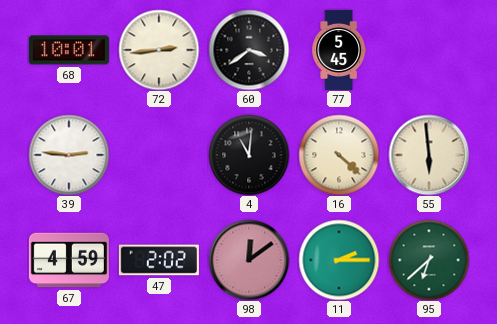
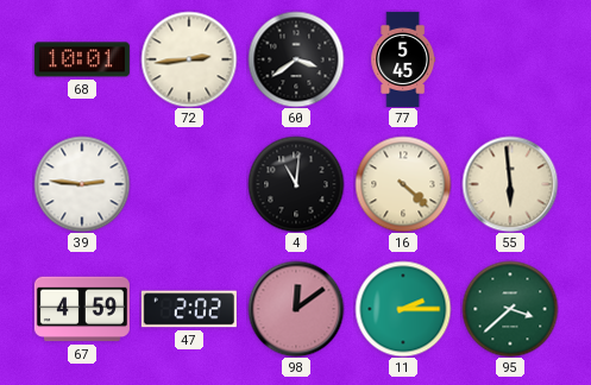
95: 6:38 -> 3:38 (510, 309)
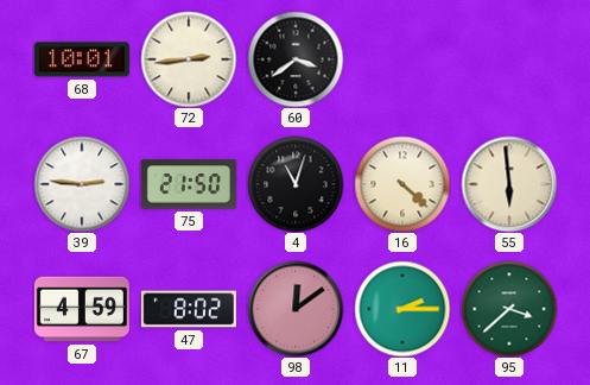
77: 5:45 -> none (403, 59)
75: none -> 21:50 (189, 184)
4: 11:01 -> 11:03 (296, 184)
47: 2:02 -> 8:02 (189, 309)
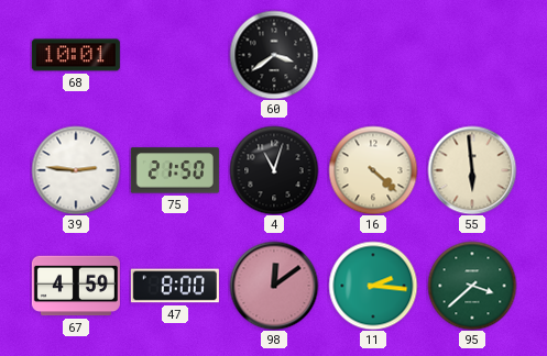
72: 2:44 -> none (189, 59)
47: 8:02 -> 8:00 (175, 286)
11: 2:15 -> 2:16 (373, 286)
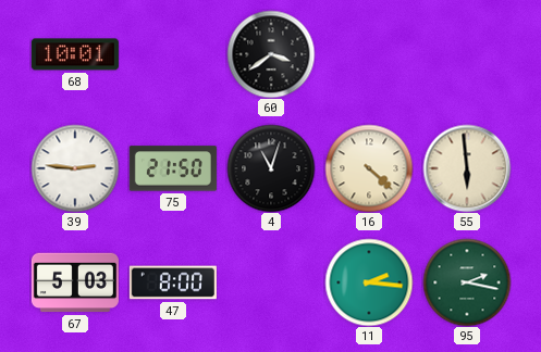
67: 4:59 -> 5:03 (75, 282)
98: 12:09 -> none (274, 286)
95: 3:38 -> 2:17 (467, 282)
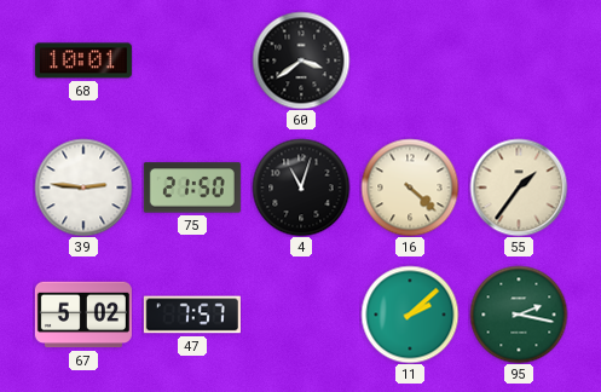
55: 5:59 -> 1:36 (519, 188)
67: 5:03 -> 5:02 (83, 315)
47: 8:00 -> 7:57 (192, 315)
11: 2:16 -> 2:08 (410, 315)
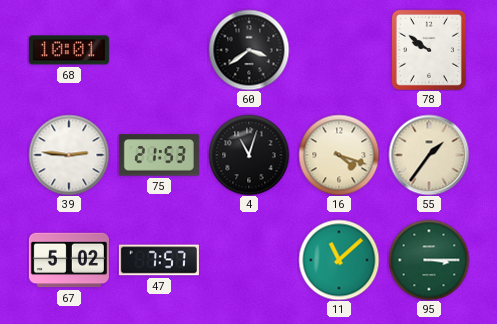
78: none -> 9:51 (429, 50)
75: 21:50 -> 21:53 (159, 155)
16: 4:22 -> 4:18 (339, 155)
11: 2:08 -> 11:08 (339, 260)
95: 2:17 -> 3:15 (429, 260)
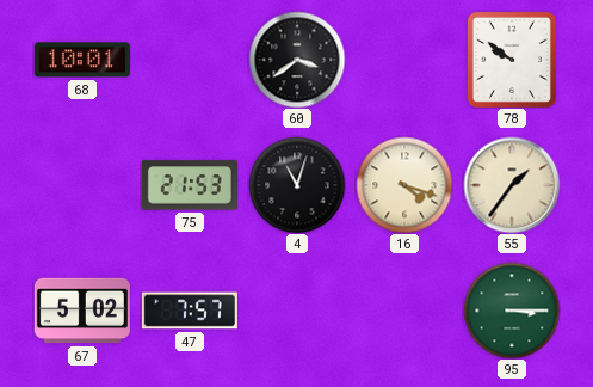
39: 2:46 -> none (69, 155)
11: 11:08 -> none (339, 260)
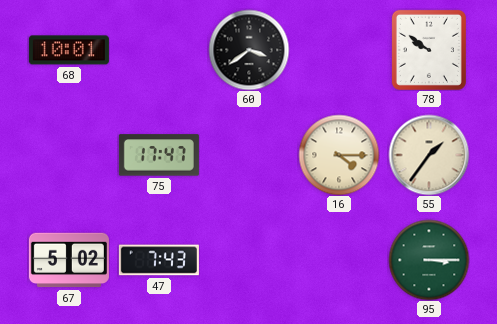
75: 21:53 -> 17:47 (159, 155)
4: 11:03 -> none (297, 185)
16: 4:18 -> 4:15 (339, 155)
47: 7:57 -> 7:43 (159, 260)
